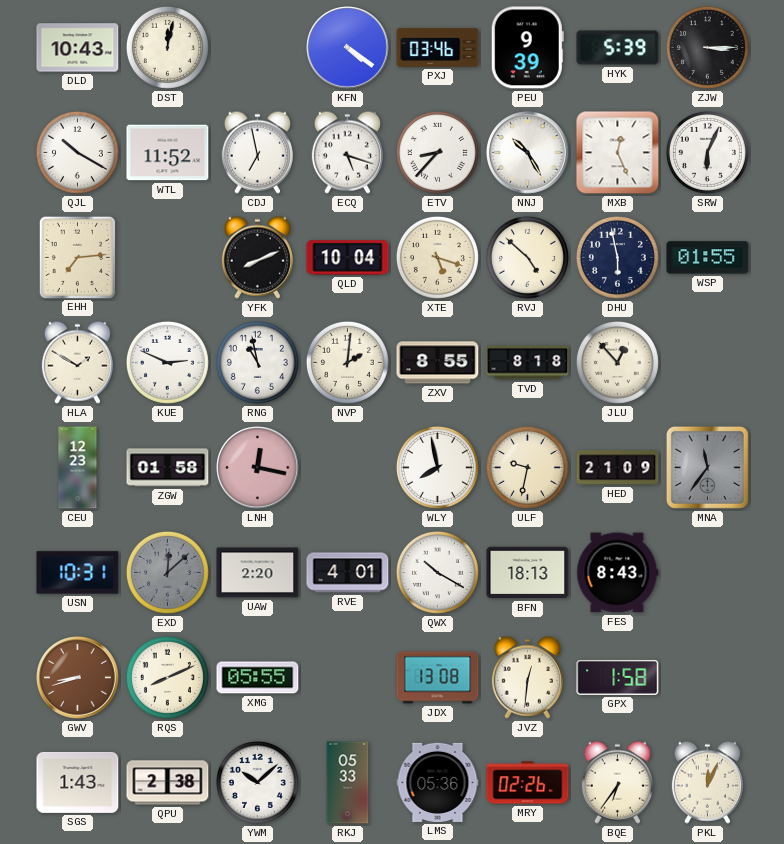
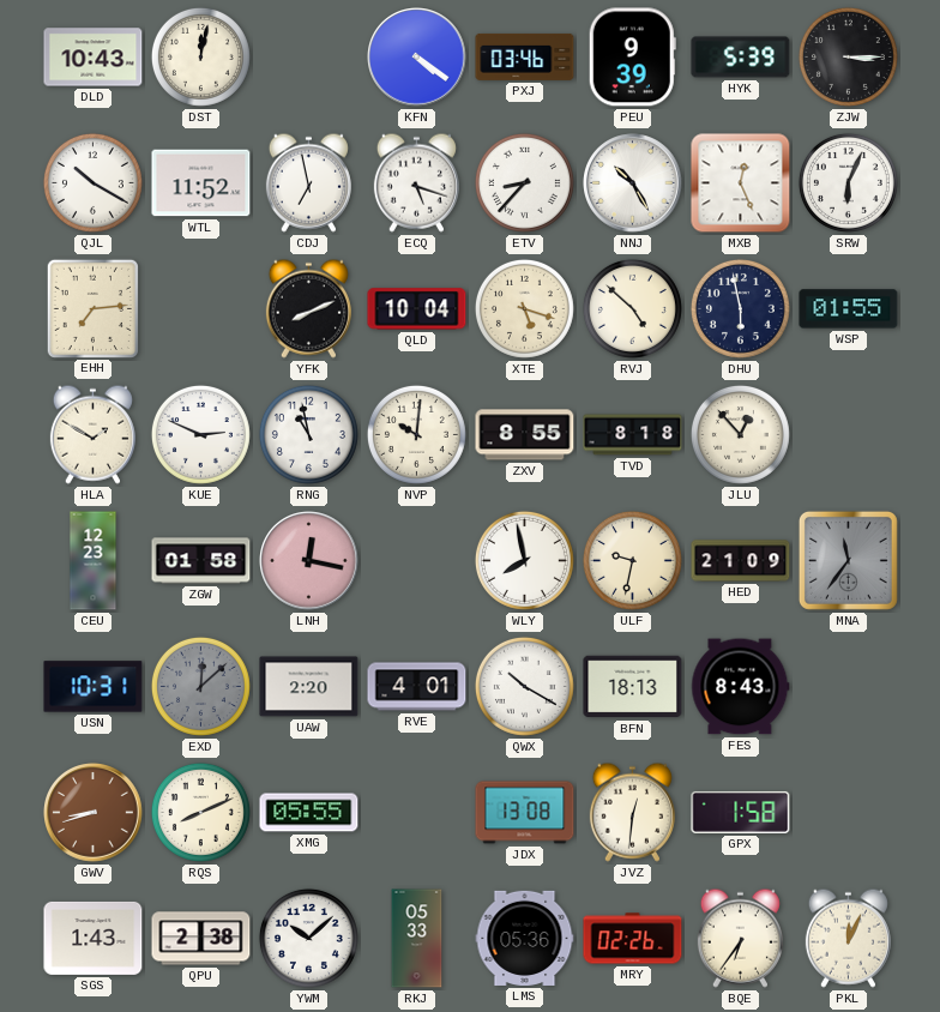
NVP: 2:01 -> 10:01 (416, 434)
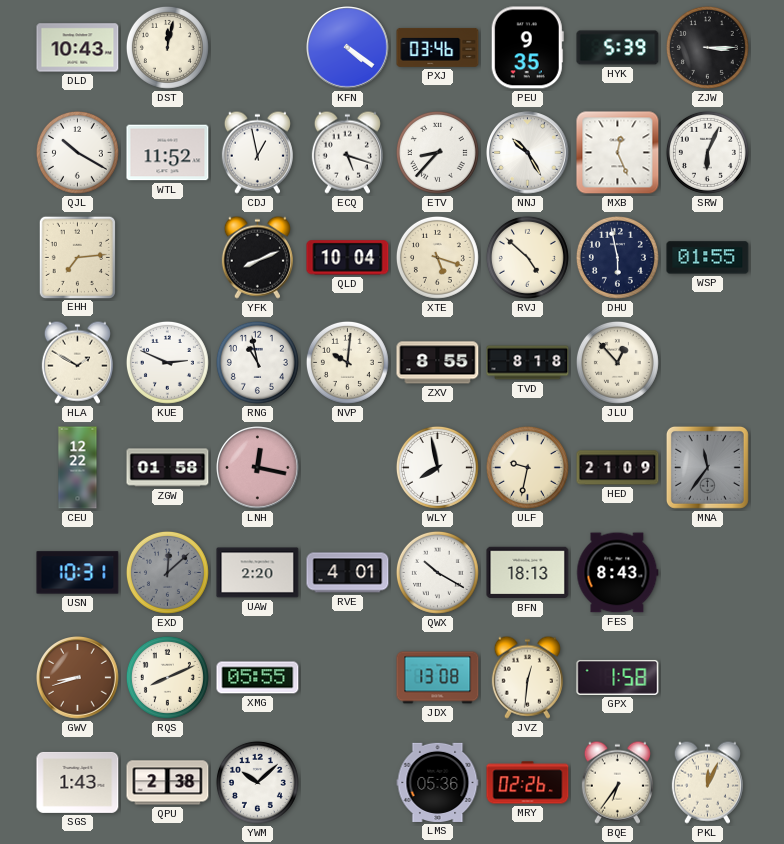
PEU: 9:39 -> 9:35 (527, 48)
CDJ: 6:58 -> 12:58 (257, 152)
CEU: 12:23 -> 12:22 (78, 468)
RKJ: 05:33 -> none (417, 939)
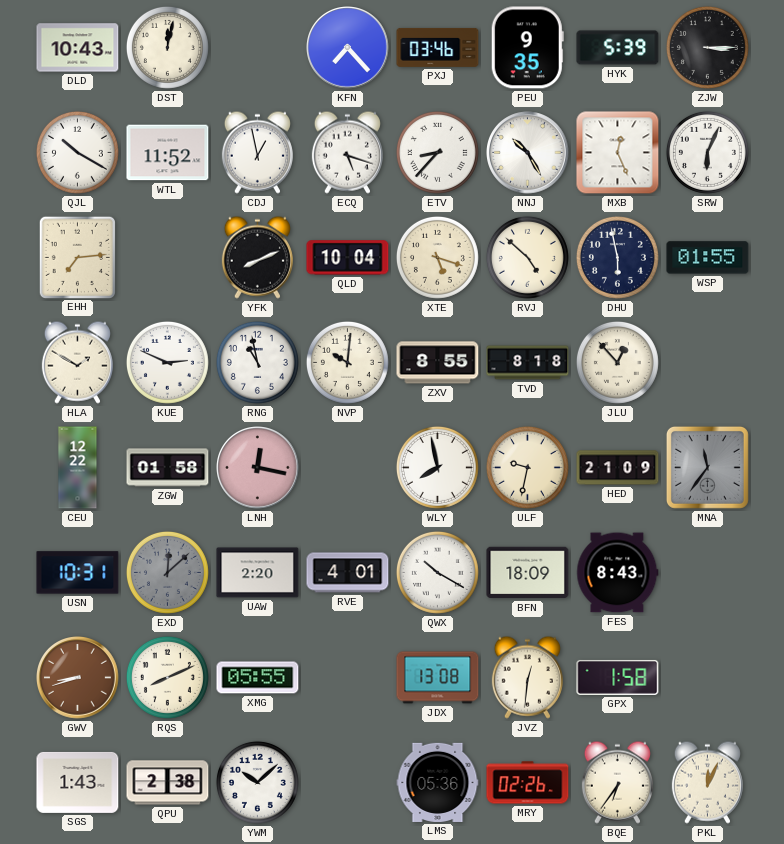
KFN: 4:21 -> 7:23 (348, 48)
BFN: 18:13 -> 18:09 (528, 573)
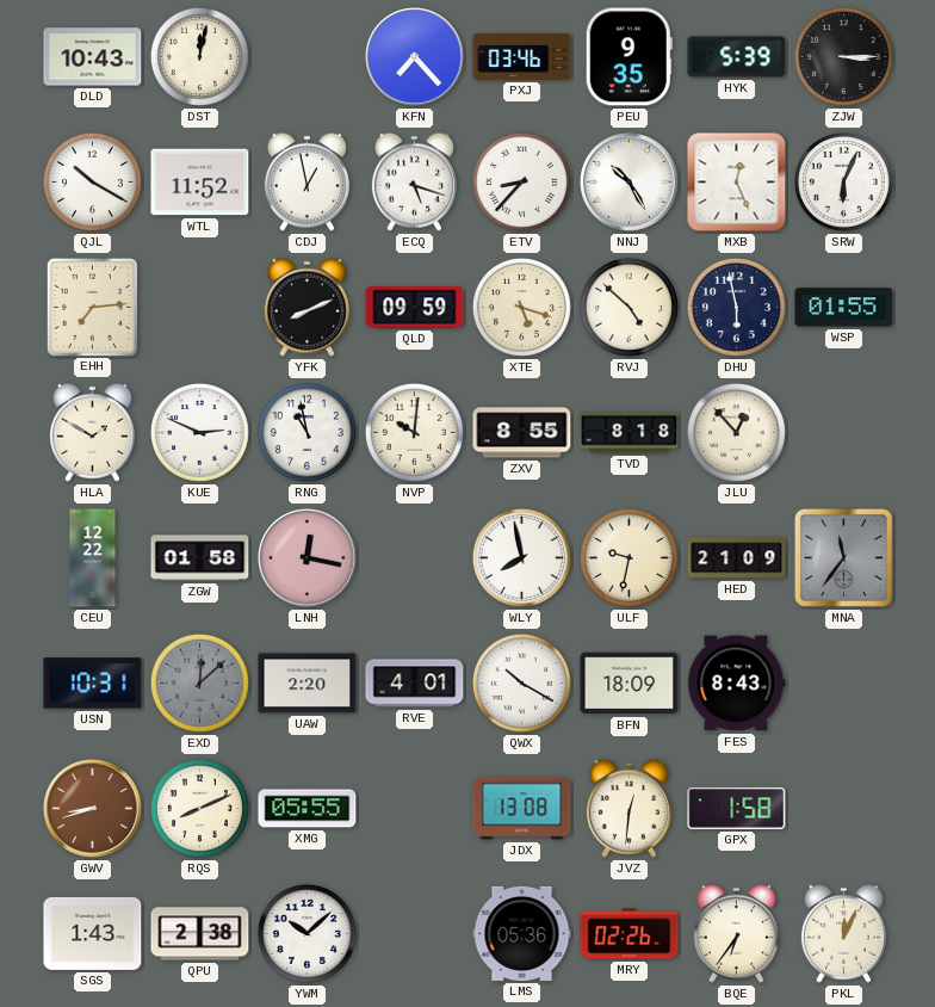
QLD: 10:04 -> 09:59 (415, 308)
